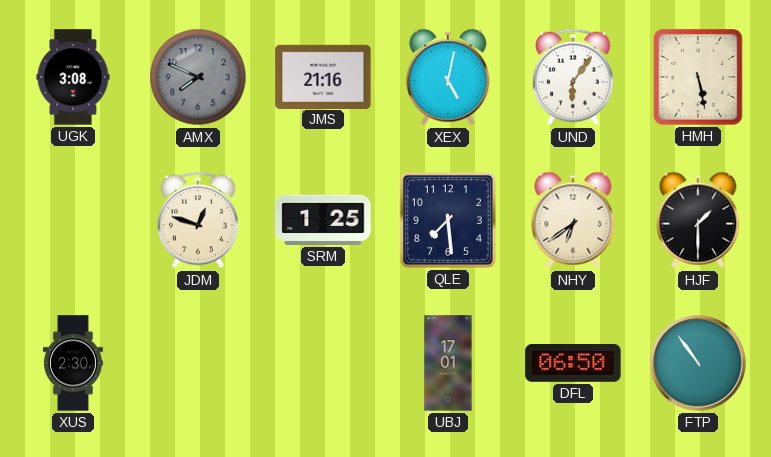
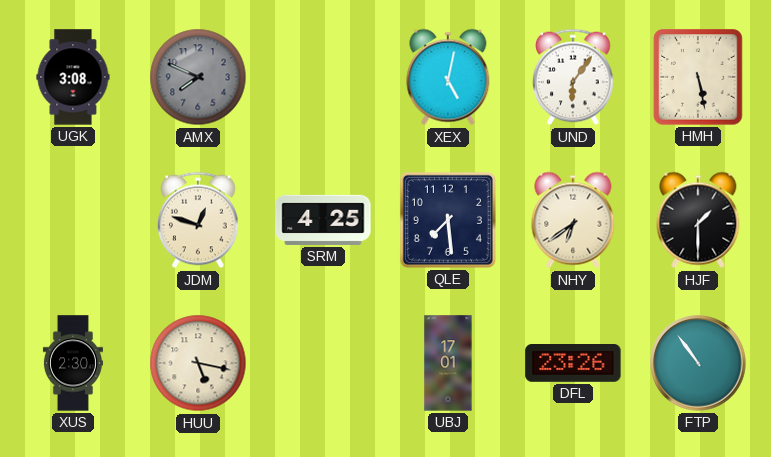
JMS: 21:16 -> none (323, 76)
SRM: 1:25 -> 4:25 (323, 220)
HUU: none -> 5:17 (198, 363)
DFL: 06:50 -> 23:26 (573, 364)
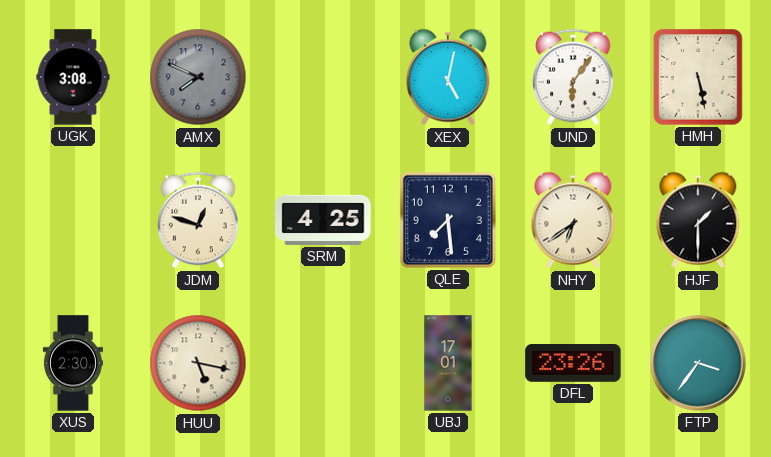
FTP: 10:54 -> 3:36 (698, 363)
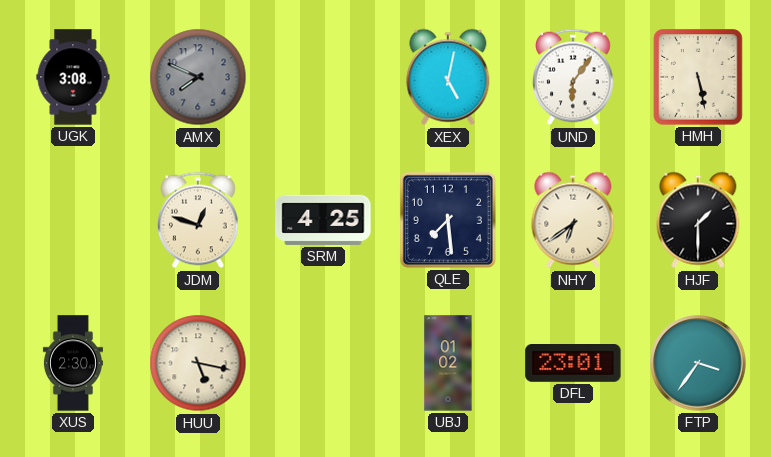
UBJ: 17:01 -> 01:02 (448, 363)
DFL: 23:26 -> 23:01 (573, 364)
